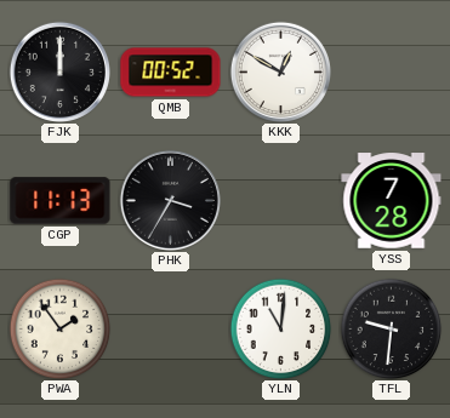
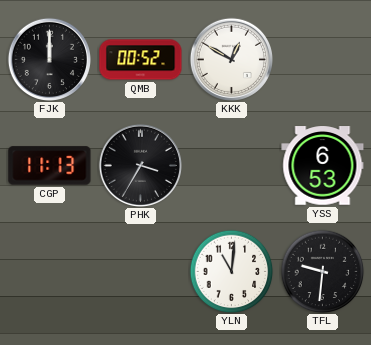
YSS: 7:28 -> 6:53 (323, 166)
PWA: 1:54 -> none (59, 328)
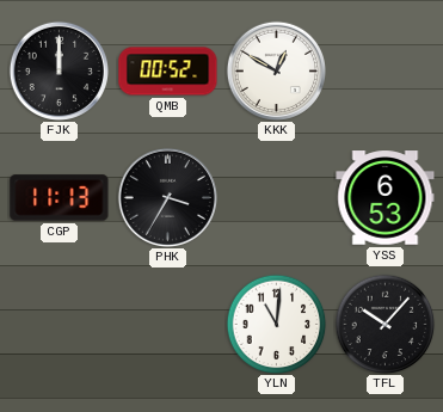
TFL: 9:31 -> 10:07 (384, 324)
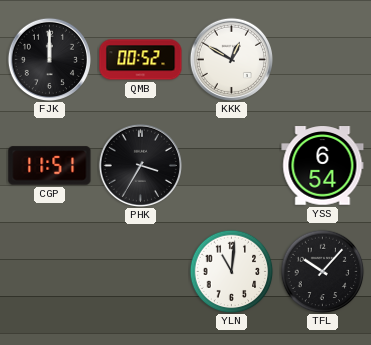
CGP: 11:13 -> 11:51 (50, 166)
YSS: 6:53 -> 6:54 (323, 166)
